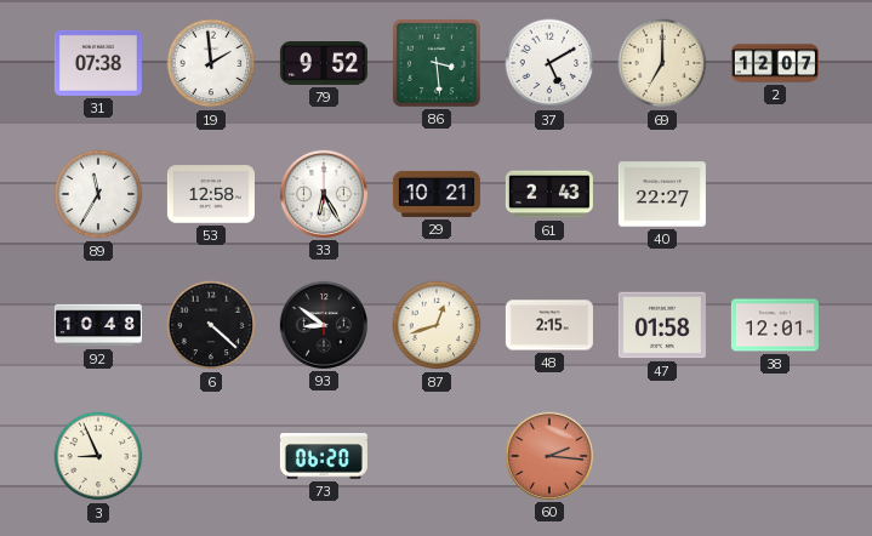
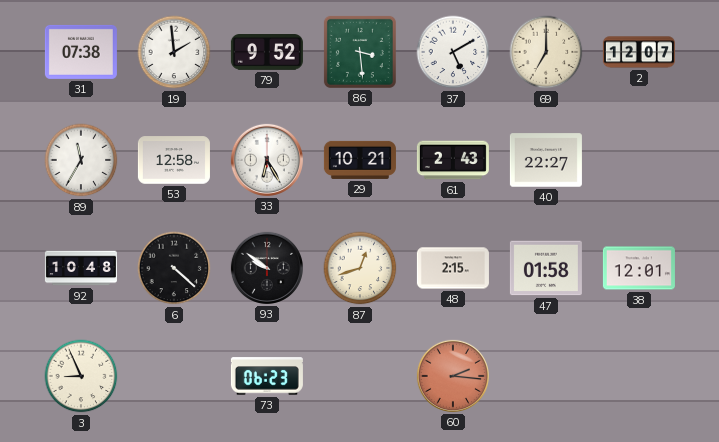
93: 8:51 -> 9:51 (267, 268)
73: 06:20 -> 06:23 (267, 376)
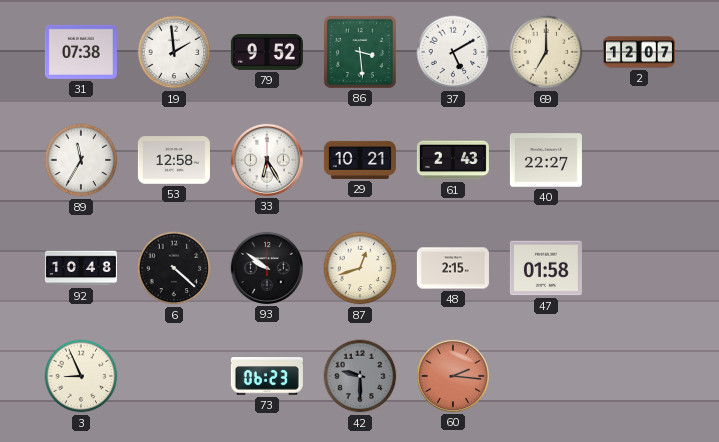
38: 12:01 -> none (639, 268)
42: none -> 9:30 (360, 376)
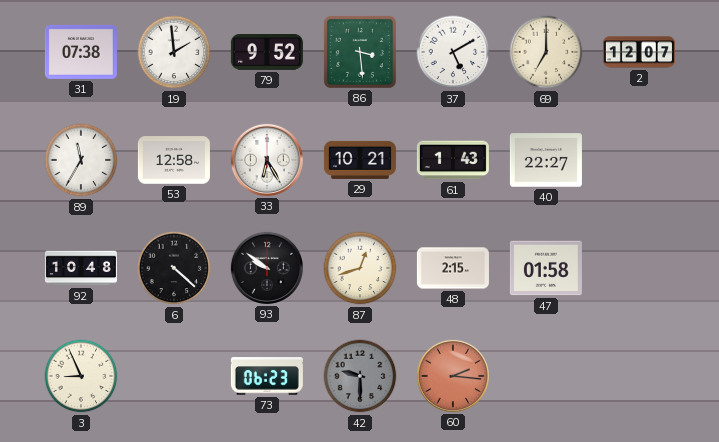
61: 2:43 -> 1:43 (453, 160)
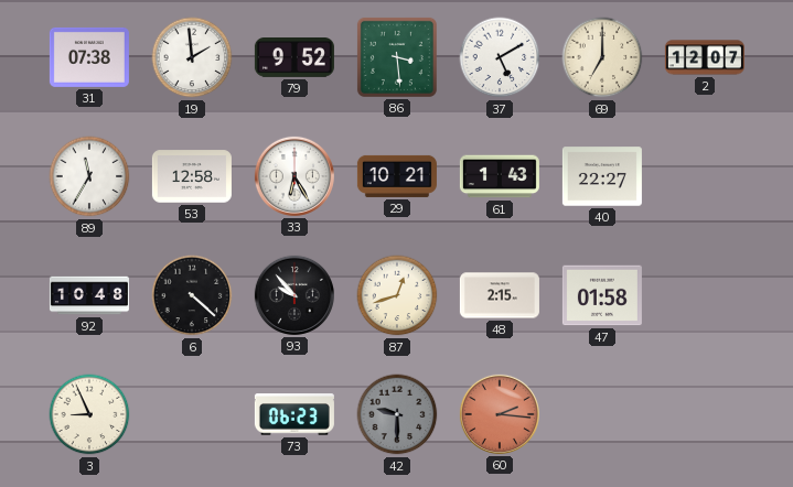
93: 9:51 -> 9:53 (294, 295)
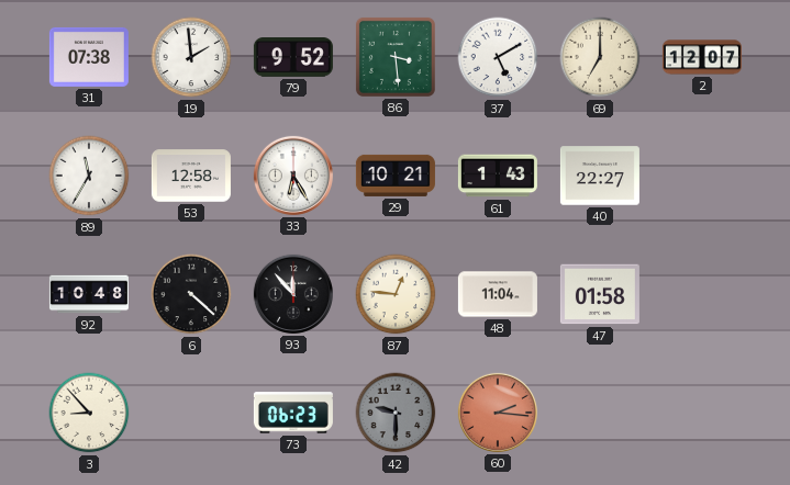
93: 9:53 -> 11:53 (293, 294)
87: 12:42 -> 12:46 (396, 294)
48: 2:15 -> 11:04 (498, 294)
3: 8:56 -> 8:53 (89, 413)
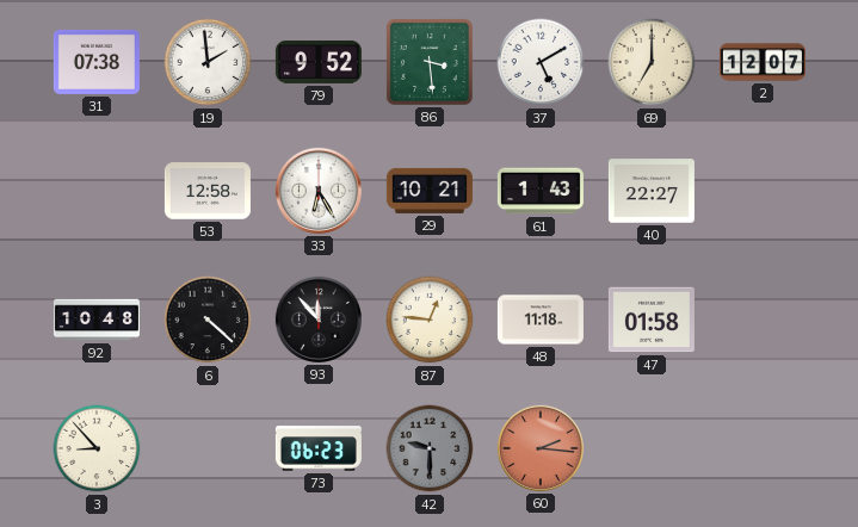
89: 11:35 -> none (89, 176)
48: 11:04 -> 11:18 (541, 320)
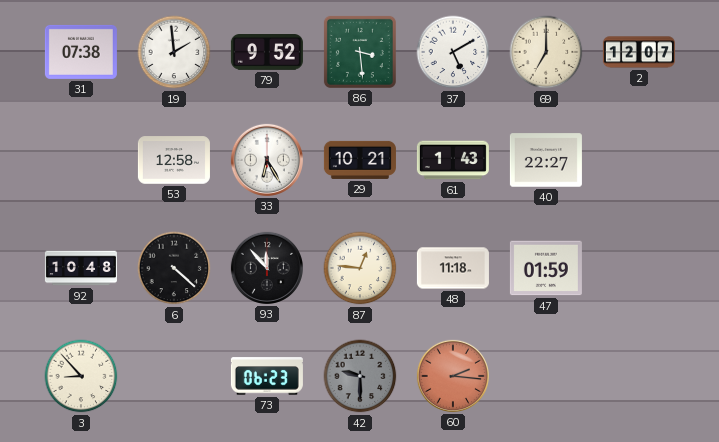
47: 01:58 -> 01:59 (546, 268)
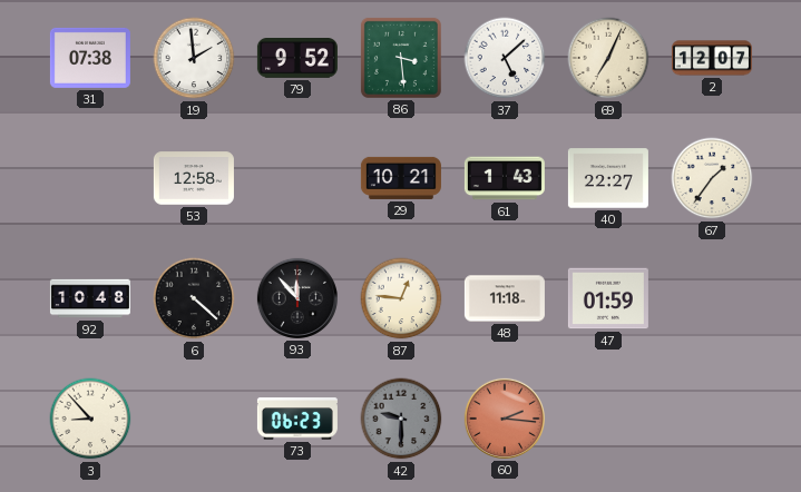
37: 5:10 -> 5:08 (505, 58)
69: 7:00 -> 7:04 (608, 58)
33: 6:25 -> none (267, 160)
67: none -> 1:36 (712, 178)
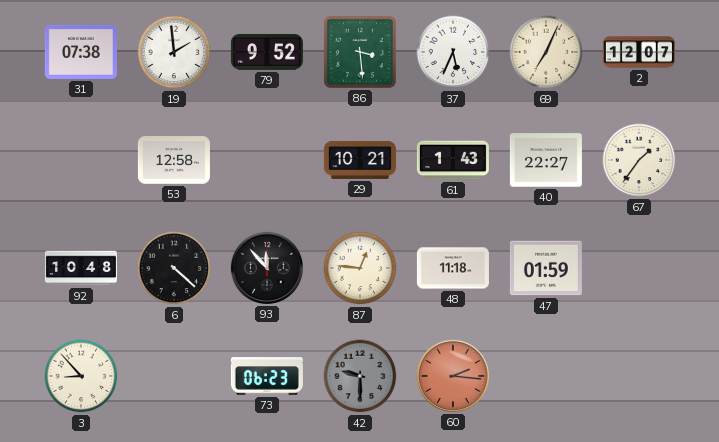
37: 5:08 -> 5:34 (453, 52)
